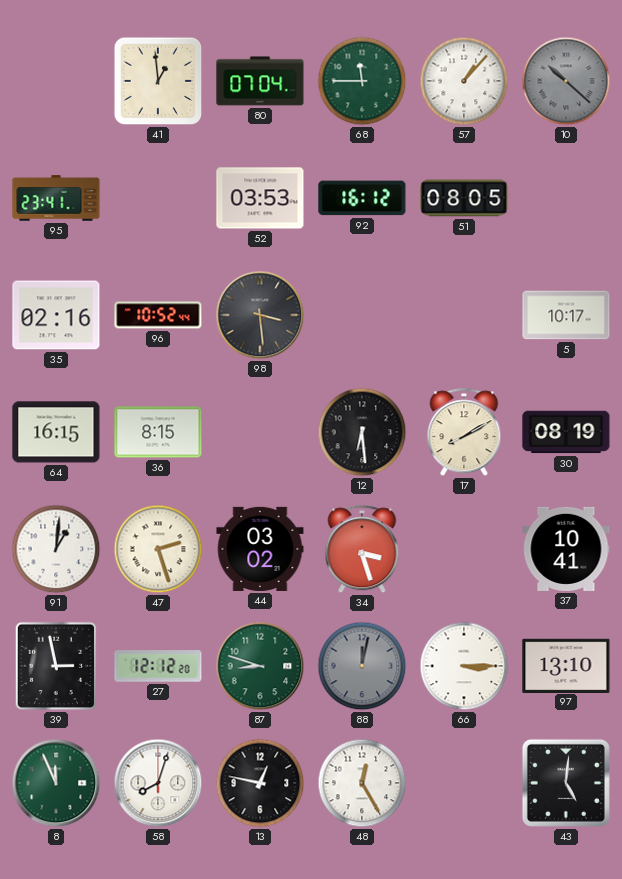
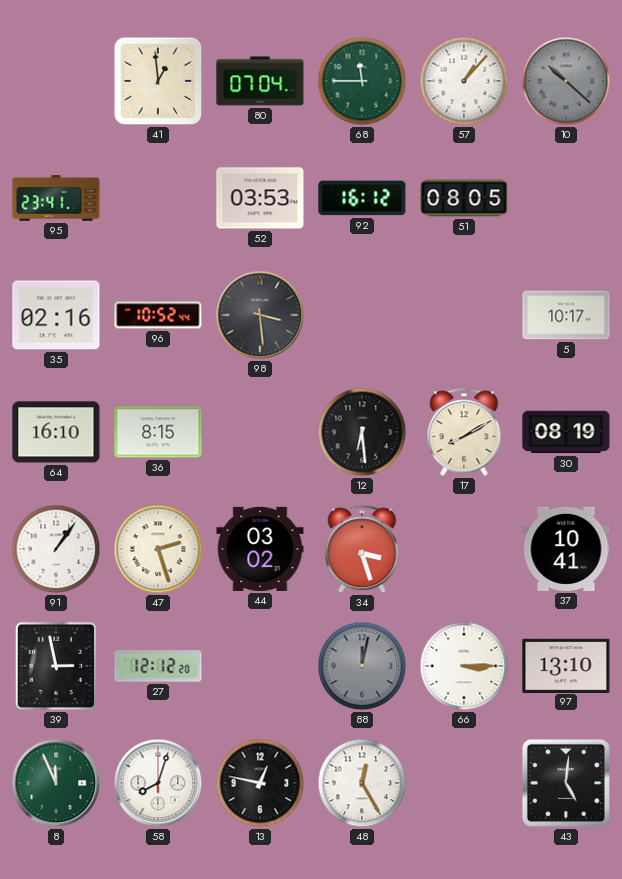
64: 16:15 -> 16:10 (56, 432)
91: 1:01 -> 1:06 (56, 549)
87: 8:48 -> none (260, 666)
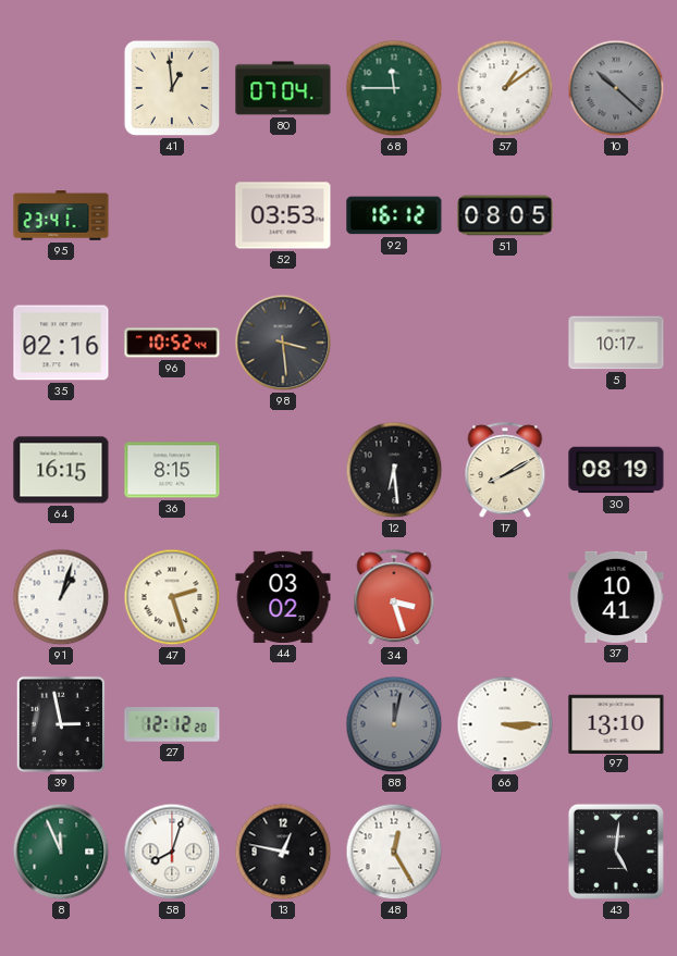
57: 1:07 -> 1:09 (505, 88)
64: 16:10 -> 16:15 (61, 470)
91: 1:06 -> 1:03 (61, 597)
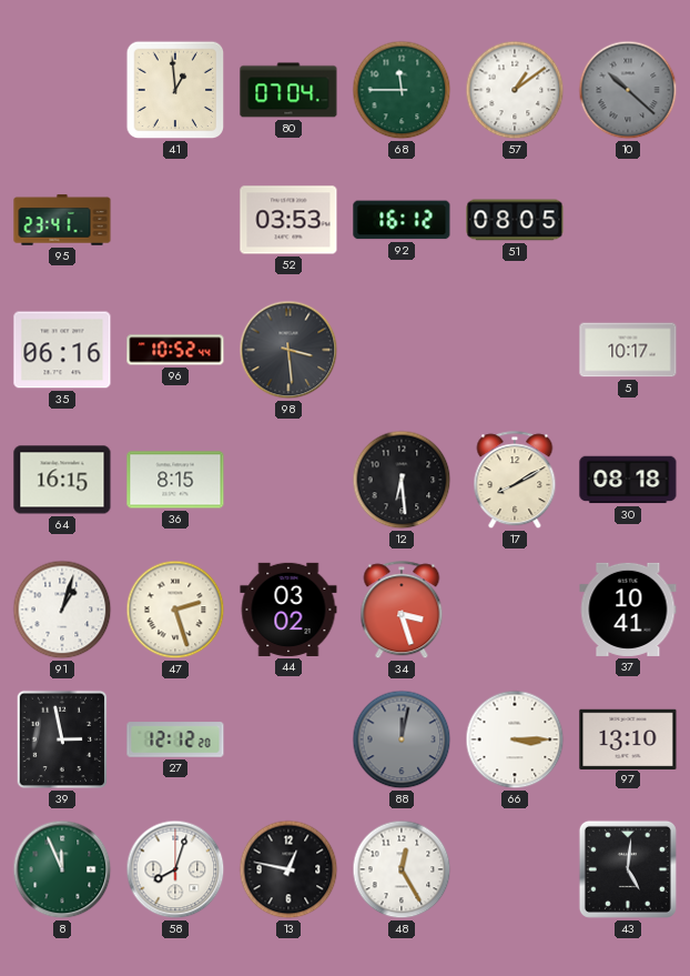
35: 02:16 -> 06:16 (62, 350)
30: 08:19 -> 08:18 (628, 480)
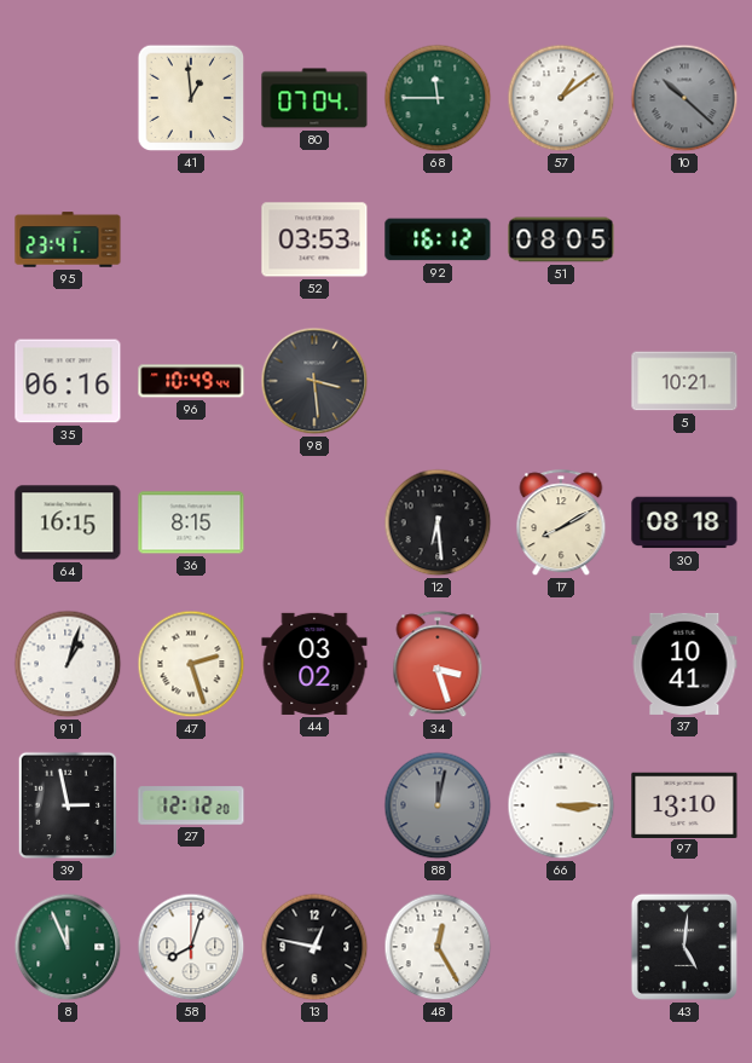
96: 10:52 -> 10:49 (191, 381)
5: 10:17 -> 10:21 (684, 381)
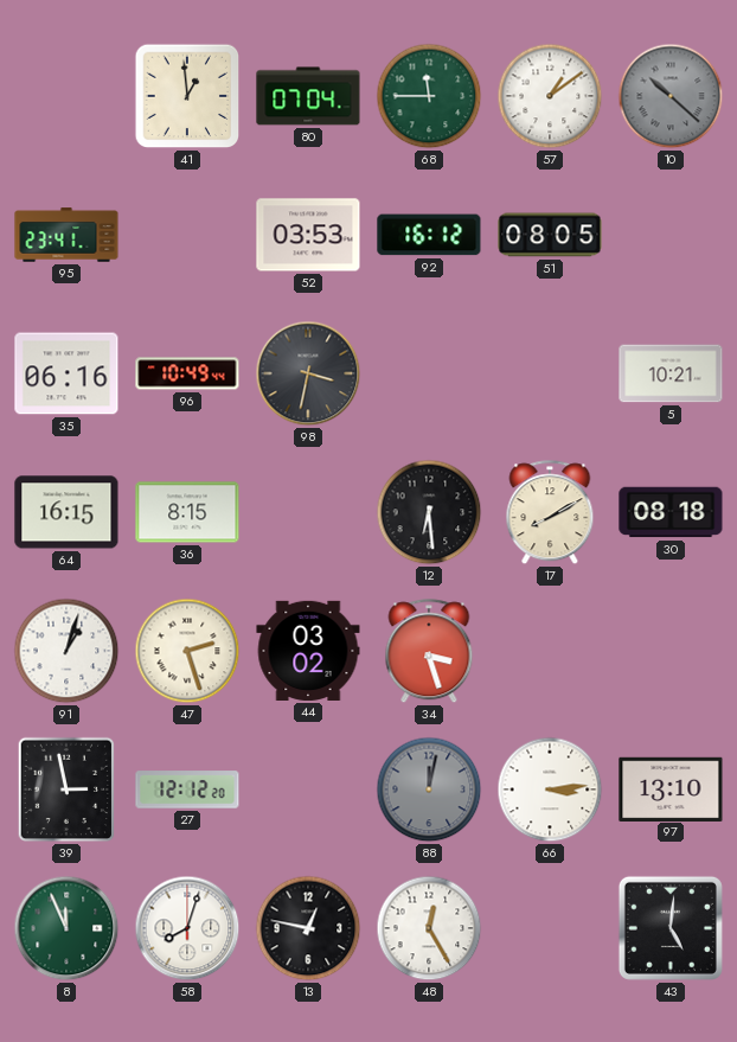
98: 3:29 -> 3:32 (308, 373)
37: 10:41 -> none (684, 664)
66: 3:15 -> 3:14 (550, 790)
